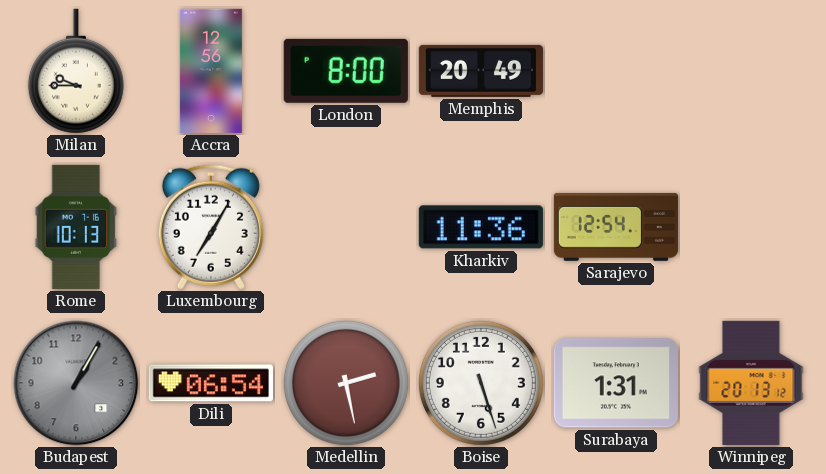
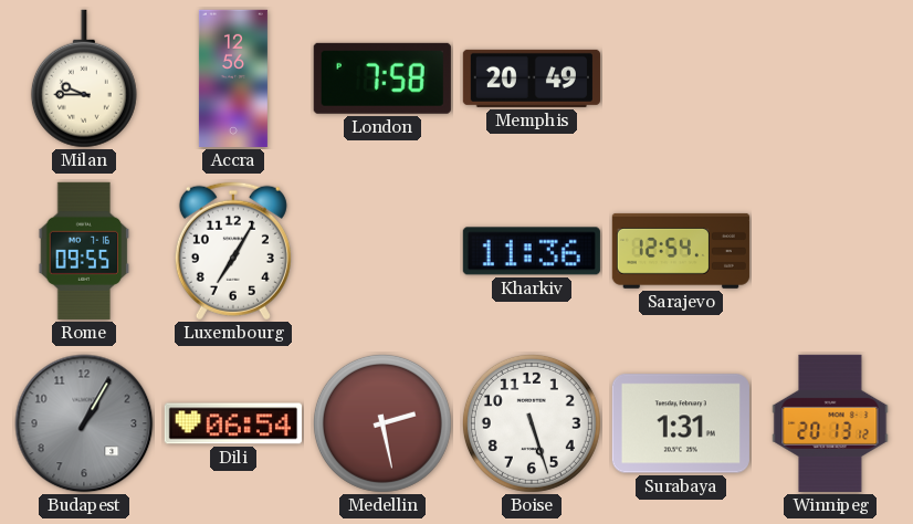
London: 8:00 -> 7:58 (382, 78)
Rome: 10:13 -> 09:55 (84, 251)
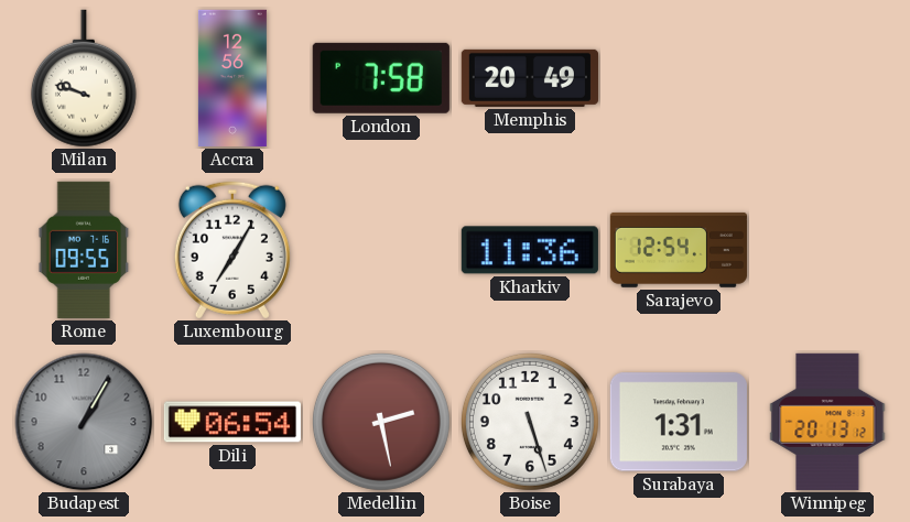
Milan: 9:45 -> 9:48 (84, 78)
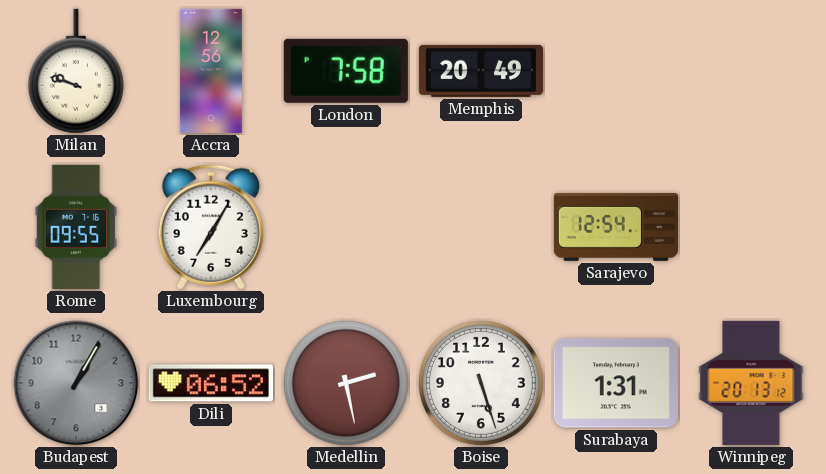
Kharkiv: 11:36 -> none (530, 250)
Dili: 06:54 -> 06:52 (211, 383)
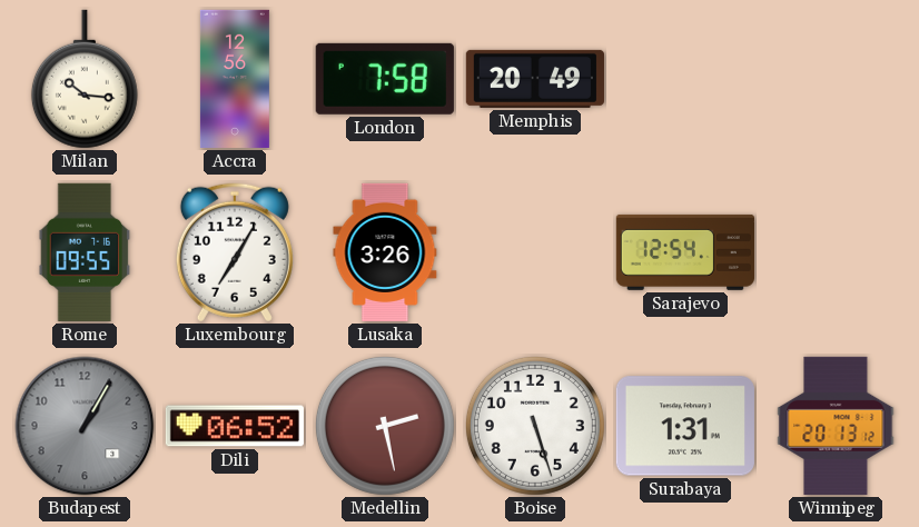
Milan: 9:48 -> 10:16 (85, 79)
Lusaka: none -> 3:26 (385, 252)
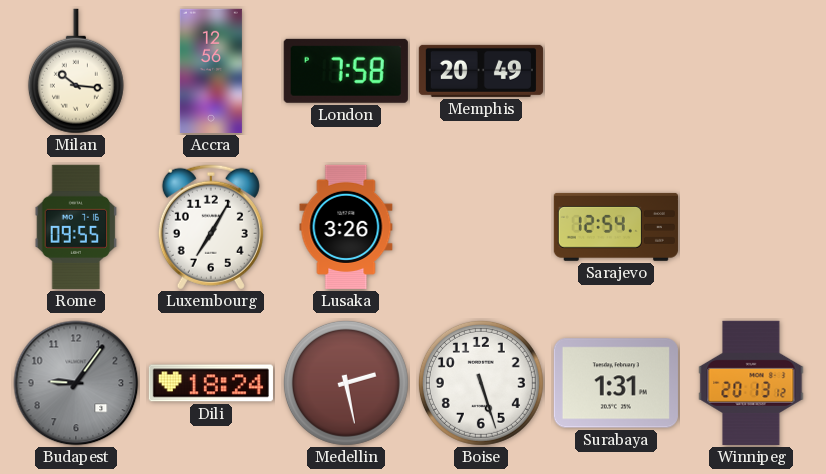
Budapest: 1:05 -> 9:06 (76, 383)
Dili: 06:52 -> 18:24 (211, 383)
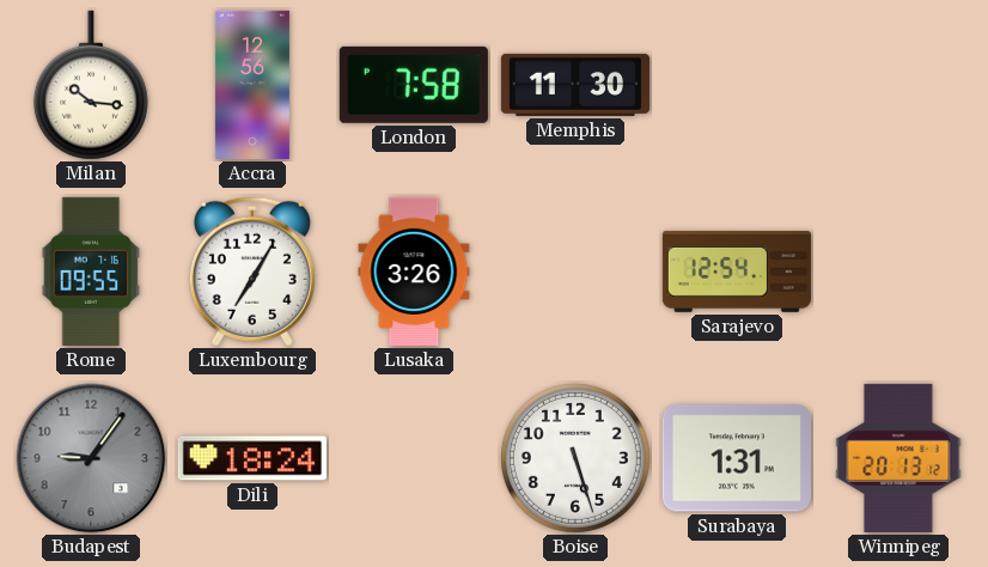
Memphis: 20:49 -> 11:30 (575, 85)
Medellin: 2:28 -> none (346, 383)
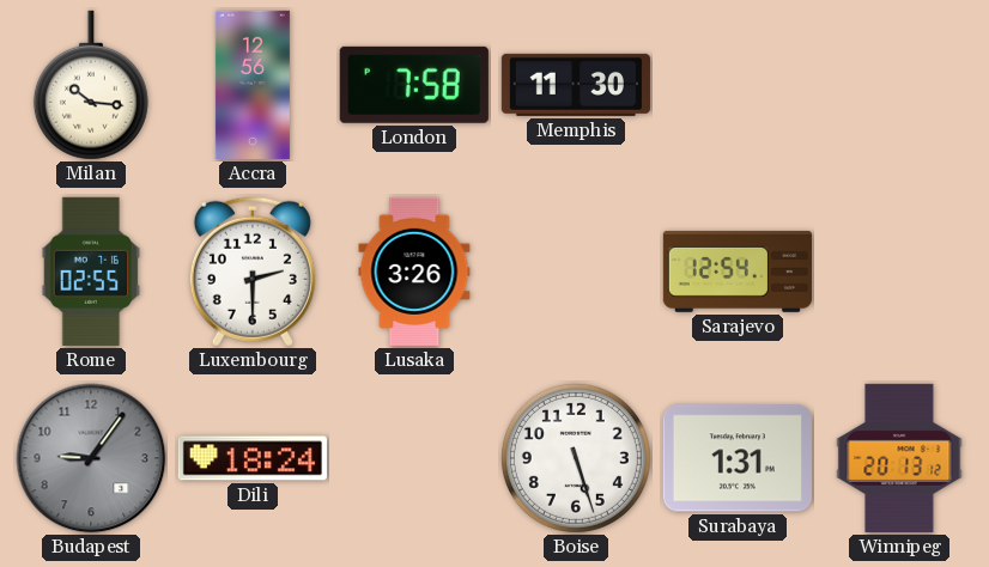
Rome: 09:55 -> 02:55 (91, 272)
Luxembourg: 7:05 -> 2:30 (253, 272)
